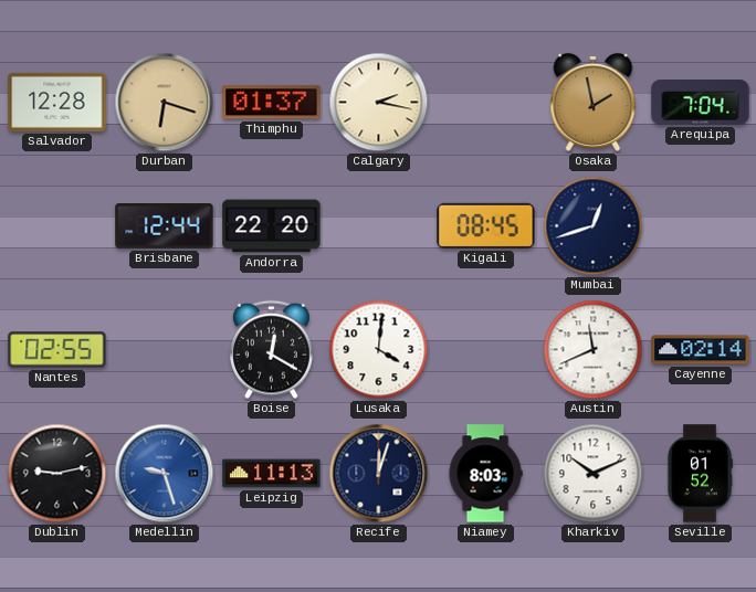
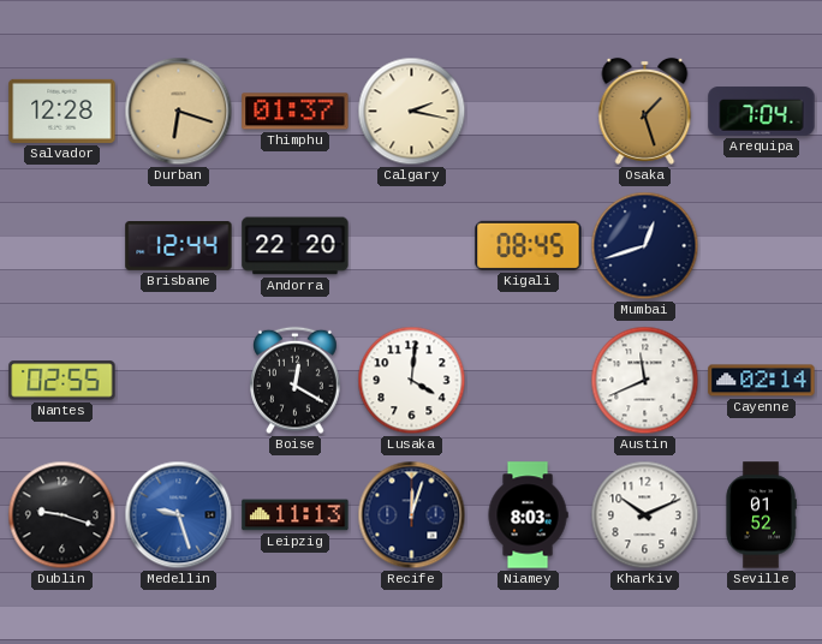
Osaka: 1:58 -> 1:27 (645, 111)
Dublin: 9:13 -> 9:18 (62, 515)
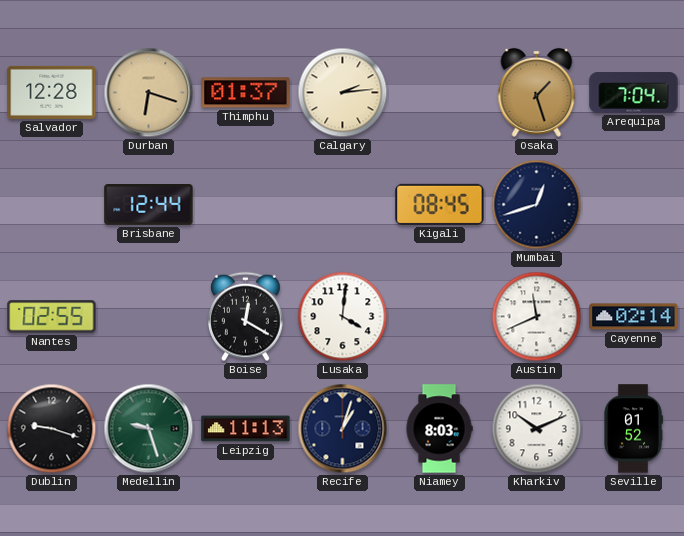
Calgary: 2:17 -> 2:14 (343, 93)
Andorra: 22:20 -> none (296, 246)
Medellin dial: blue -> green (149, 429)
Recife: 12:03 -> 1:03 (343, 429)
